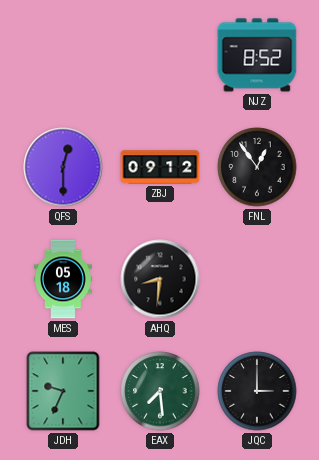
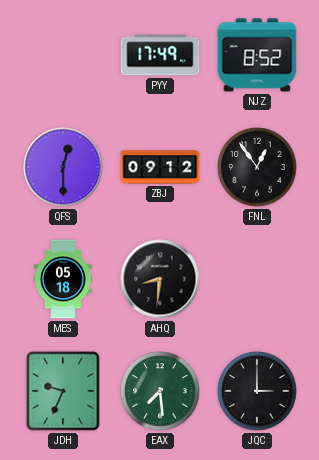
PYY: none -> 17:49 (160, 55)
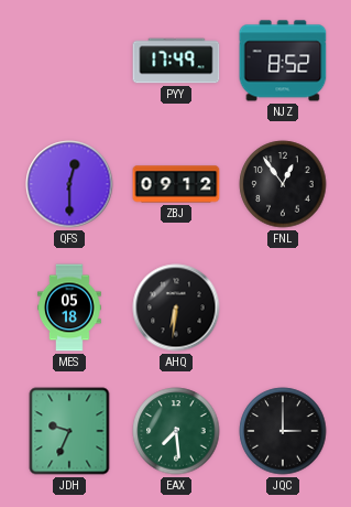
AHQ: 8:31 -> 6:31 (176, 308)
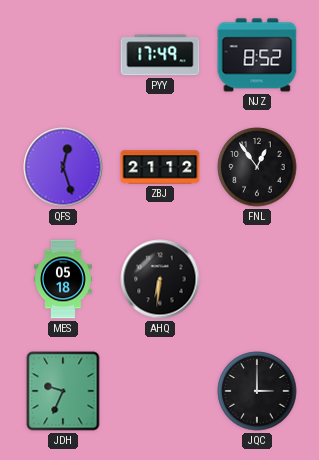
QFS: 12:30 -> 12:27 (63, 167)
ZBJ: 09:12 -> 21:12 (160, 167)
EAX: 7:29 -> none (176, 431)
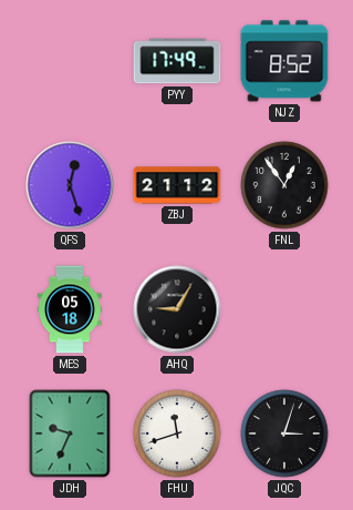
AHQ: 6:31 -> 9:05 (177, 309)
FHU: none -> 11:42 (177, 433)
JQC: 3:00 -> 3:03 (284, 433)
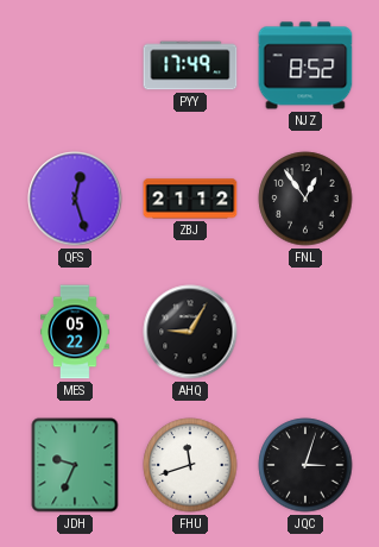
MES: 05:18 -> 05:22 (76, 332)
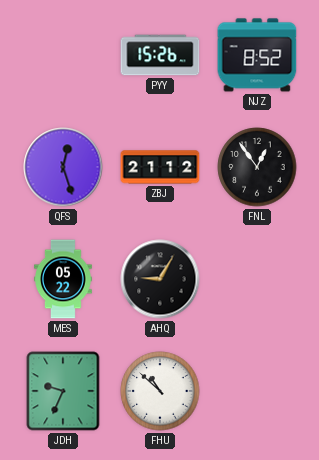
PYY: 17:49 -> 15:26 (160, 55)
FHU: 11:42 -> 10:52 (160, 391)
JQC: 3:03 -> none (305, 465)
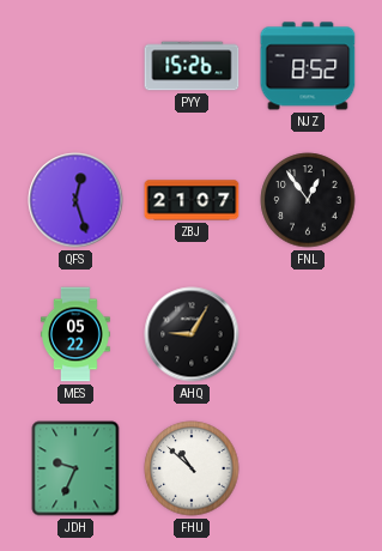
ZBJ: 21:12 -> 21:07 (192, 200)
